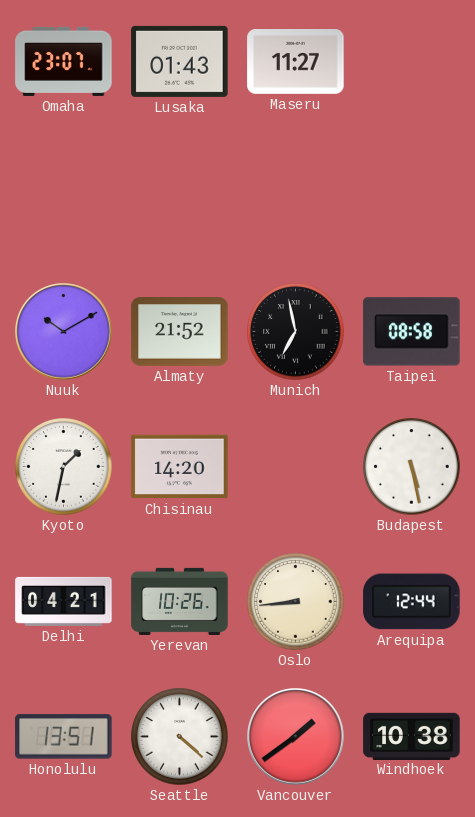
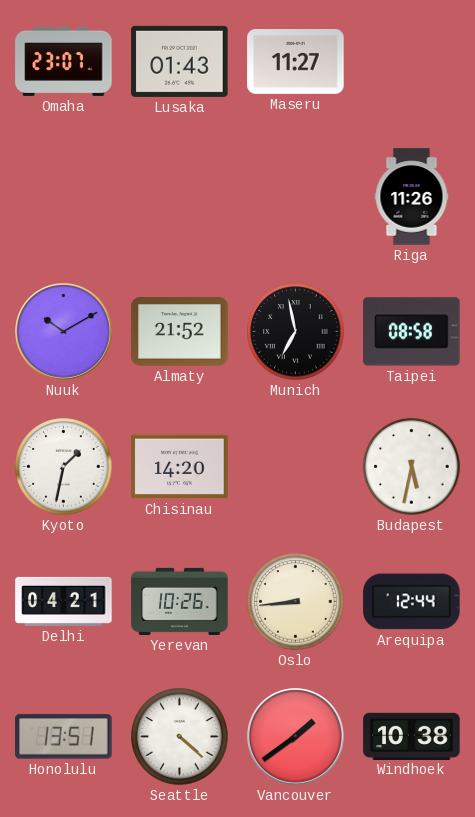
Riga: none -> 11:26 (412, 197)
Budapest: 5:28 -> 5:32 (412, 467)
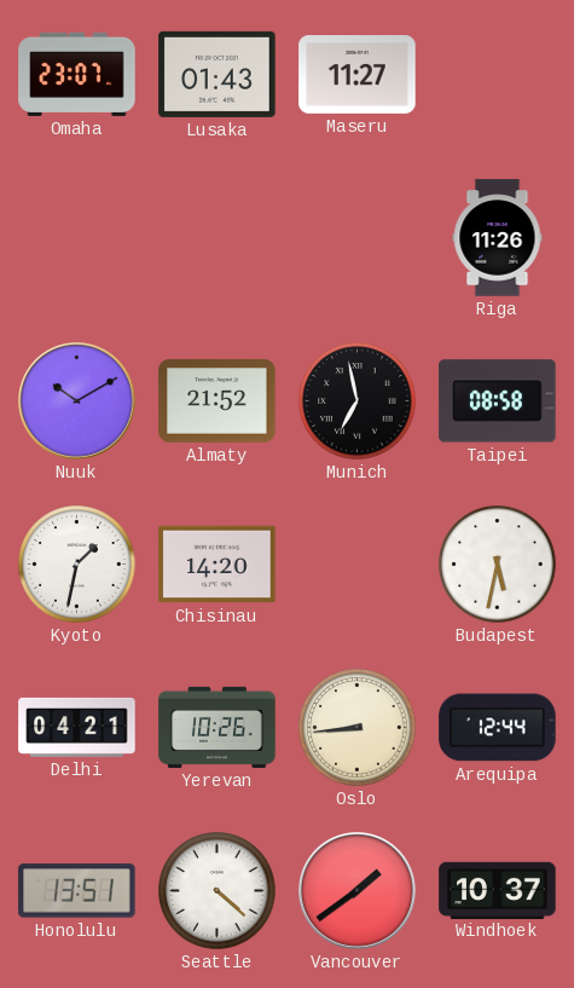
Windhoek: 10:38 -> 10:37 (498, 890)
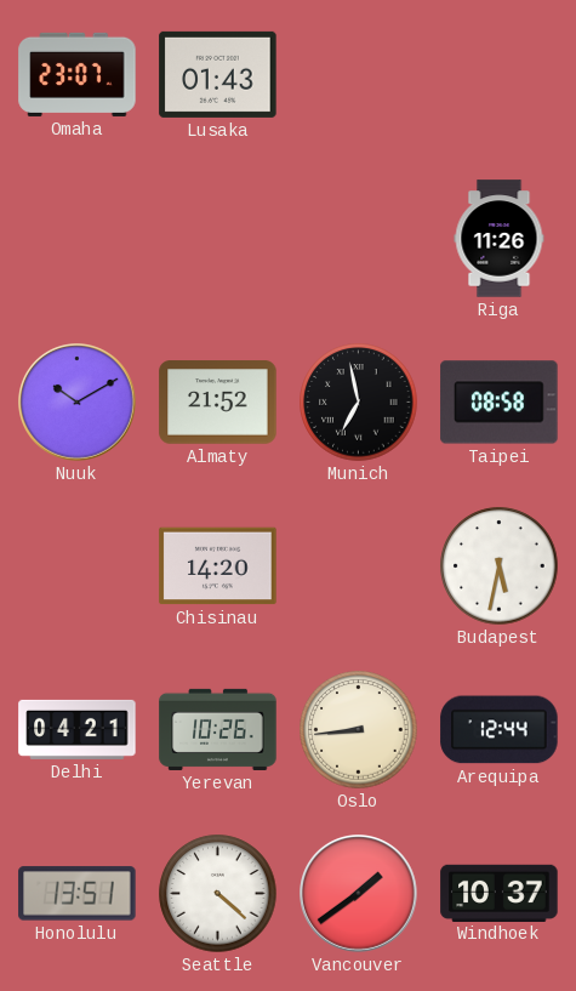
Maseru: 11:27 -> none (358, 75)
Kyoto: 1:32 -> none (77, 565)
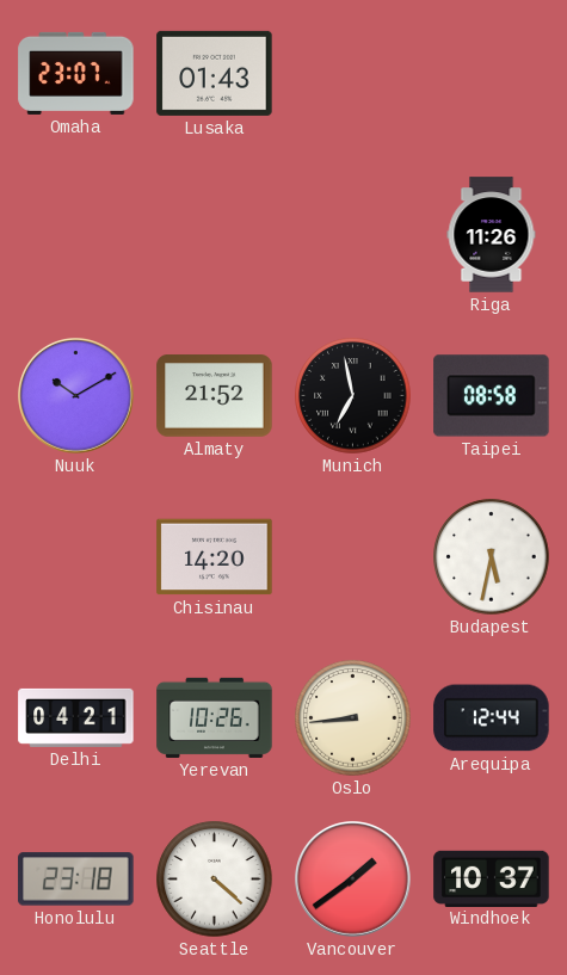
Honolulu: 13:51 -> 23:18 (76, 880)
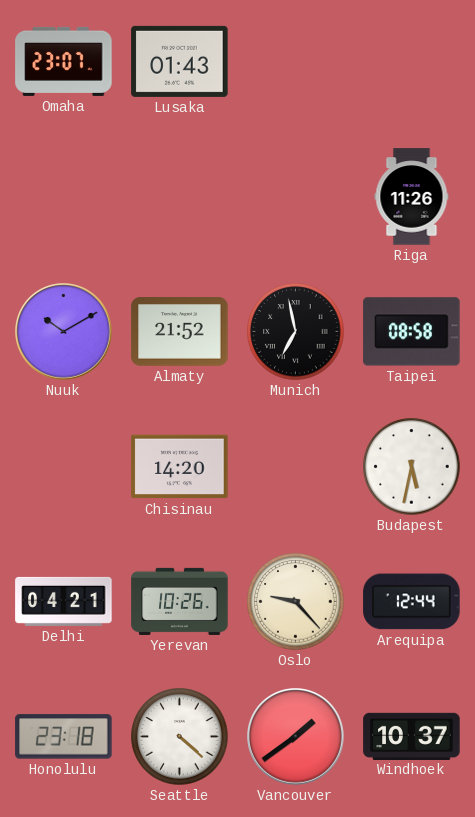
Oslo: 8:44 -> 9:23 (296, 602)
